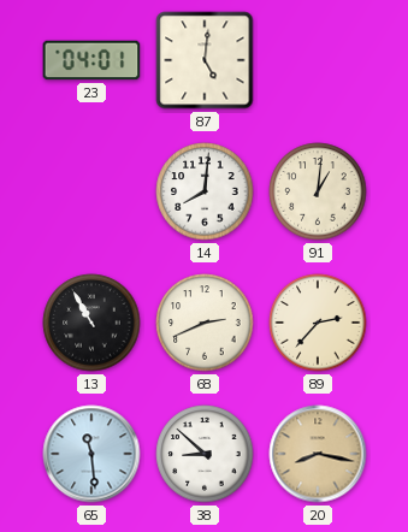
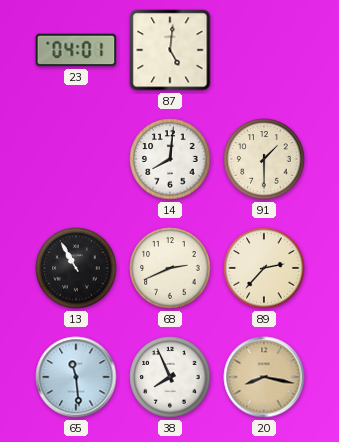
91: 1:01 -> 1:30 (264, 159)
38: 8:52 -> 7:56 (170, 377)
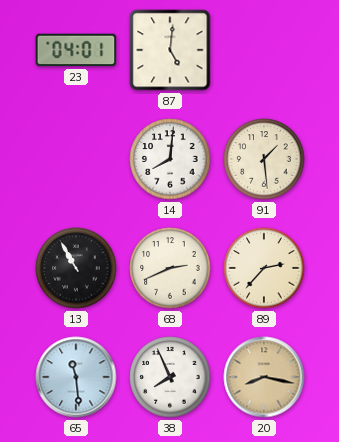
91: 1:30 -> 1:29 (264, 159)
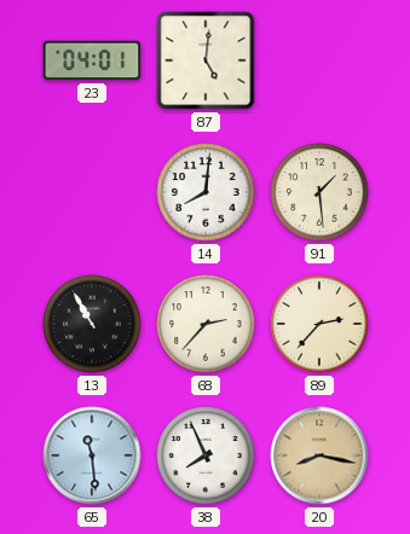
68: 2:41 -> 2:37 (206, 324)
